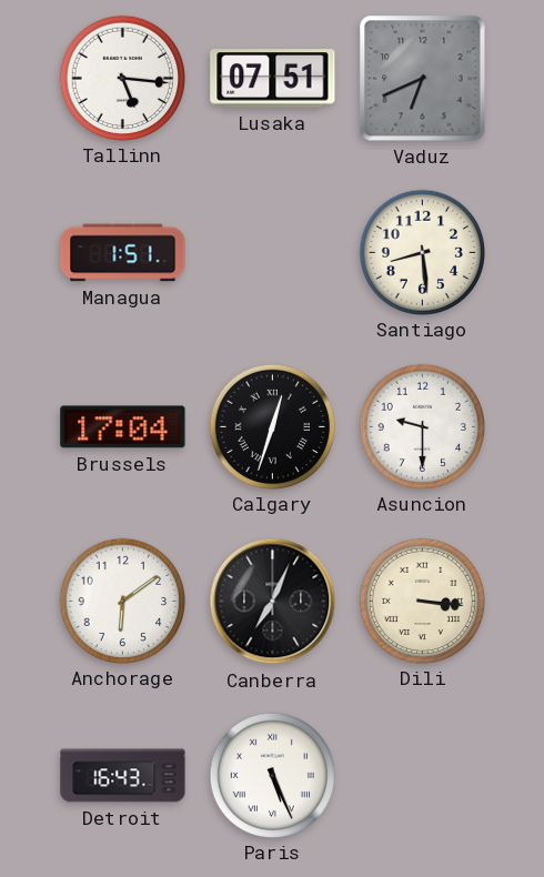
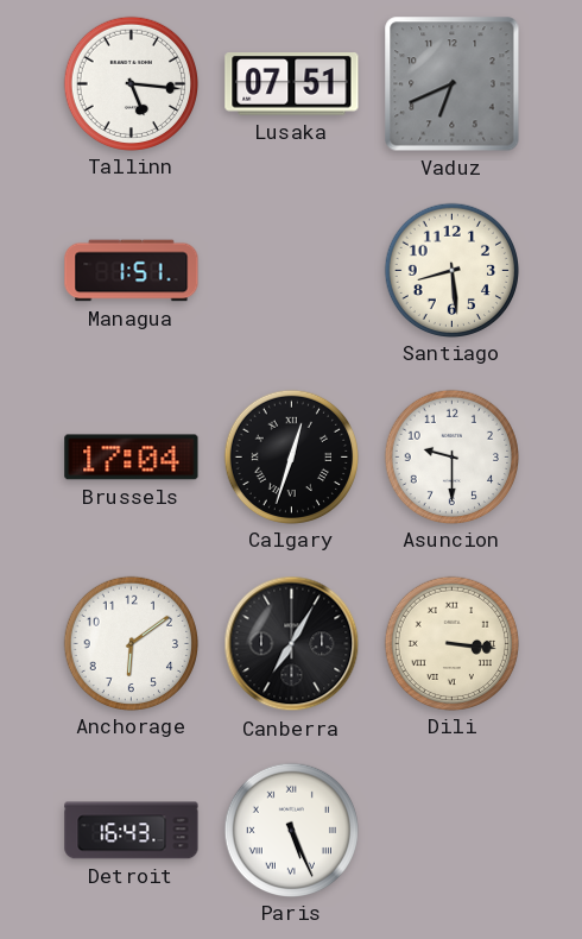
Canberra: 7:04 -> 7:05 (292, 644)
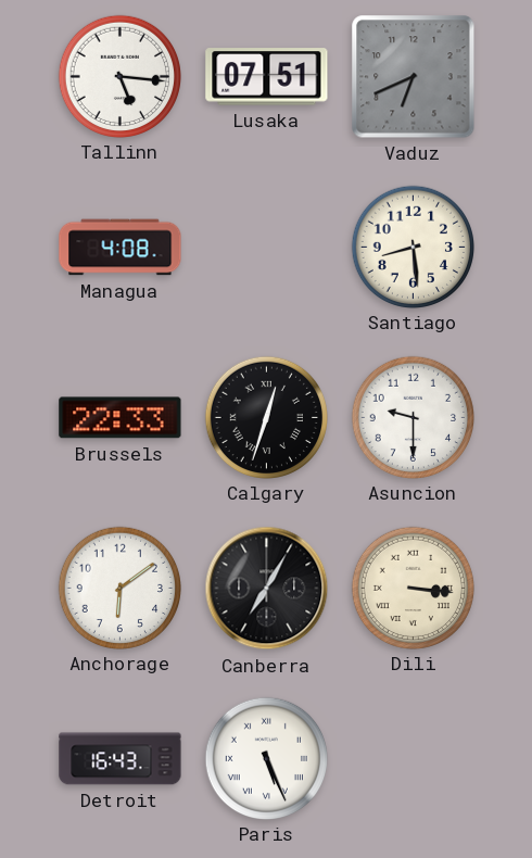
Managua: 1:51 -> 4:08 (121, 248)
Brussels: 17:04 -> 22:33 (121, 418)
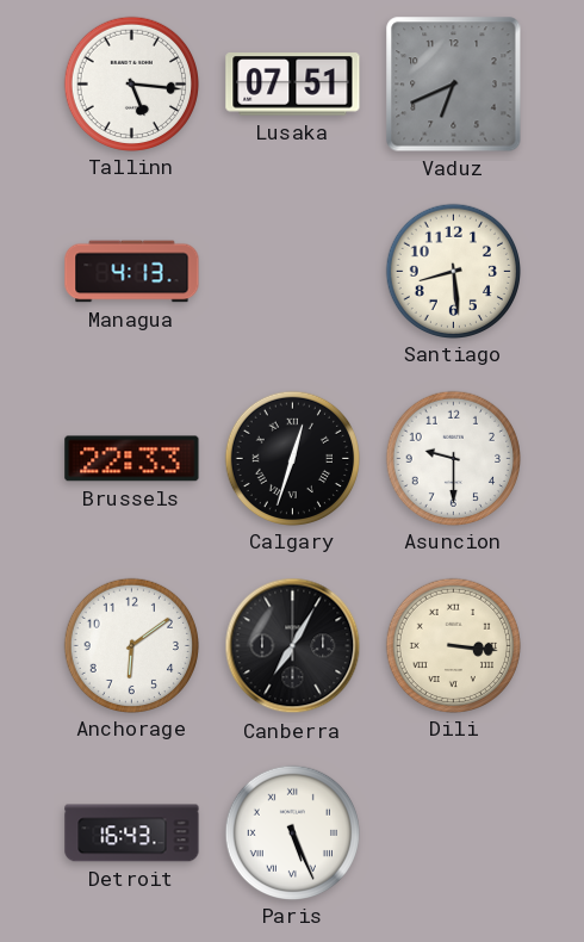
Managua: 4:08 -> 4:13 (132, 272)
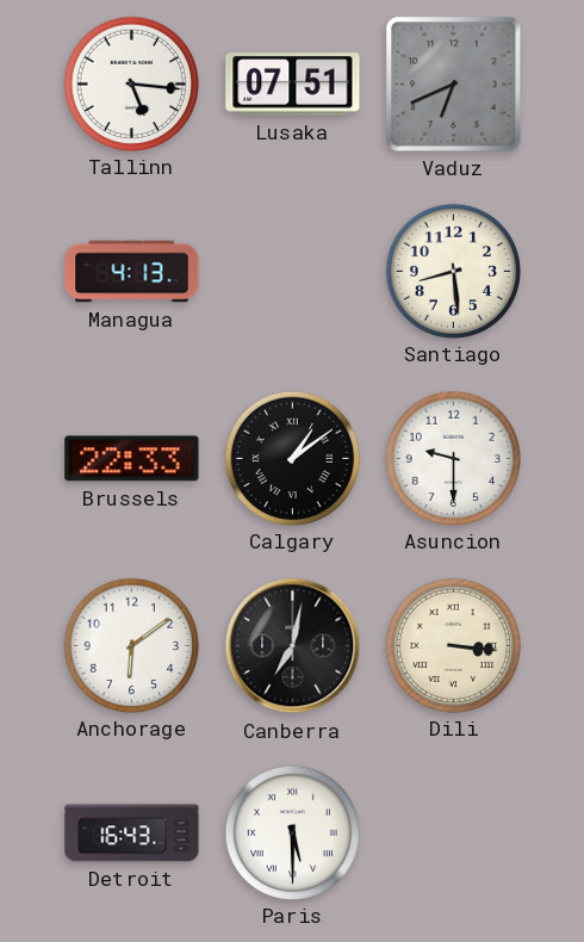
Calgary: 12:33 -> 1:09 (292, 458)
Canberra: 7:05 -> 7:02 (293, 646)
Paris: 5:26 -> 5:30 (292, 832)
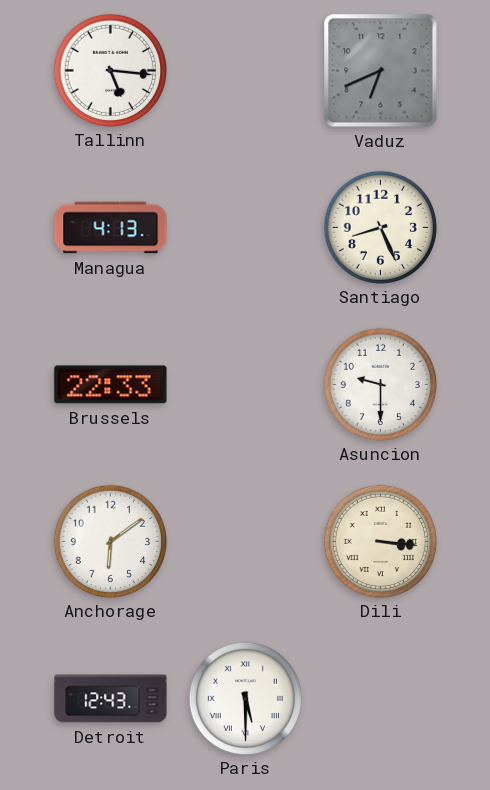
Lusaka: 07:51 -> none (293, 85)
Santiago: 8:29 -> 8:26 (380, 227)
Calgary: 1:09 -> none (292, 458)
Canberra: 7:02 -> none (293, 646)
Detroit: 16:43 -> 12:43 (111, 699)
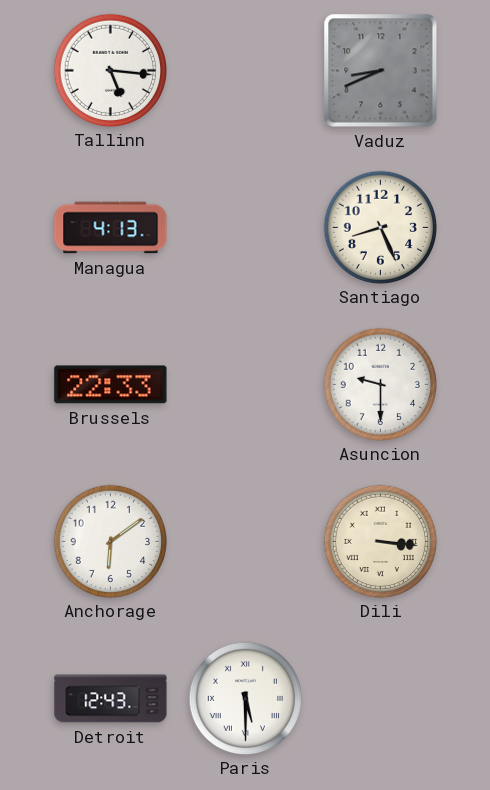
Vaduz: 6:41 -> 8:41 (381, 71)
